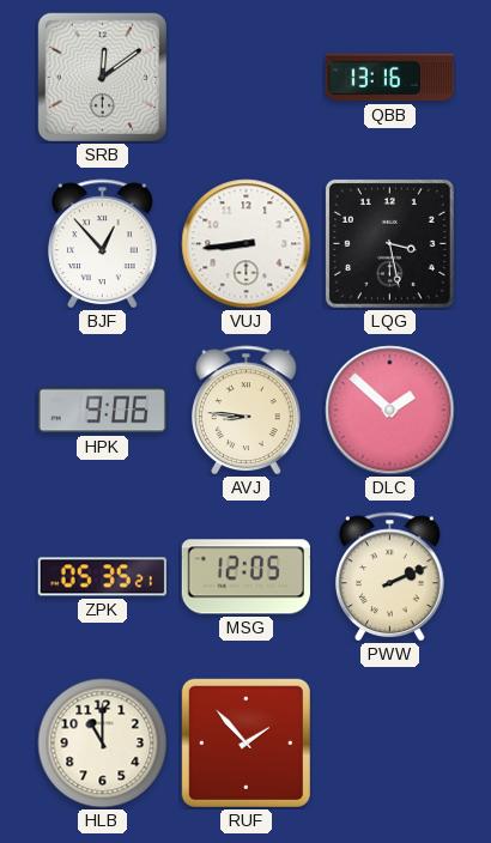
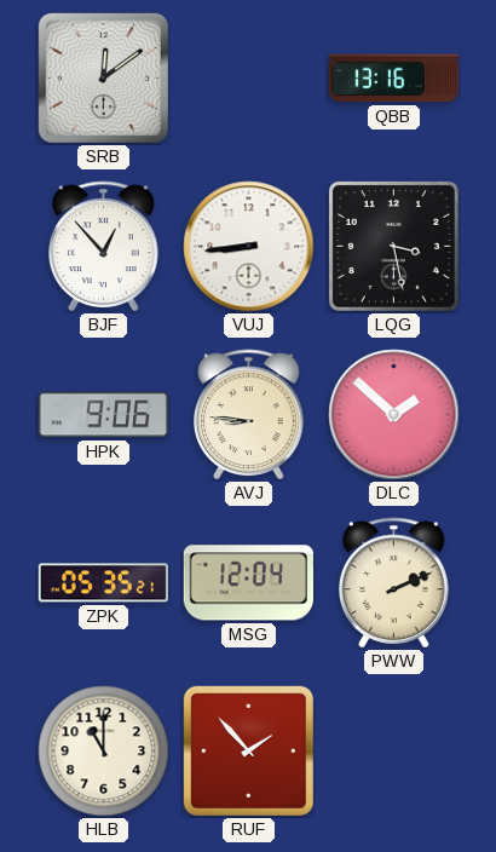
MSG: 12:05 -> 12:04 (248, 583)
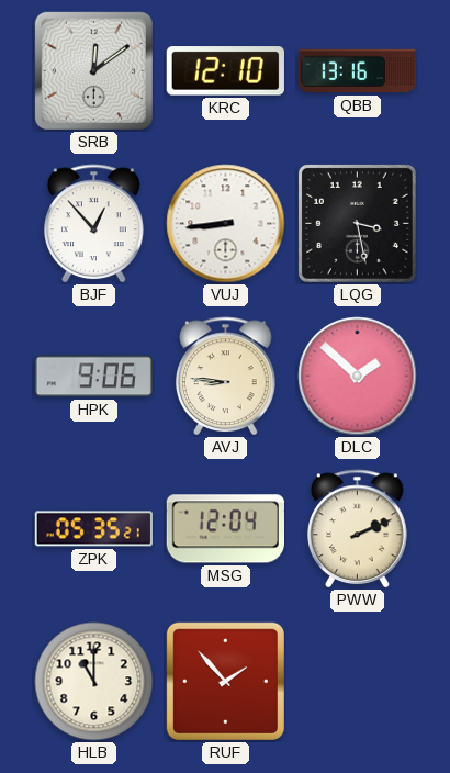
KRC: none -> 12:10 (225, 71)
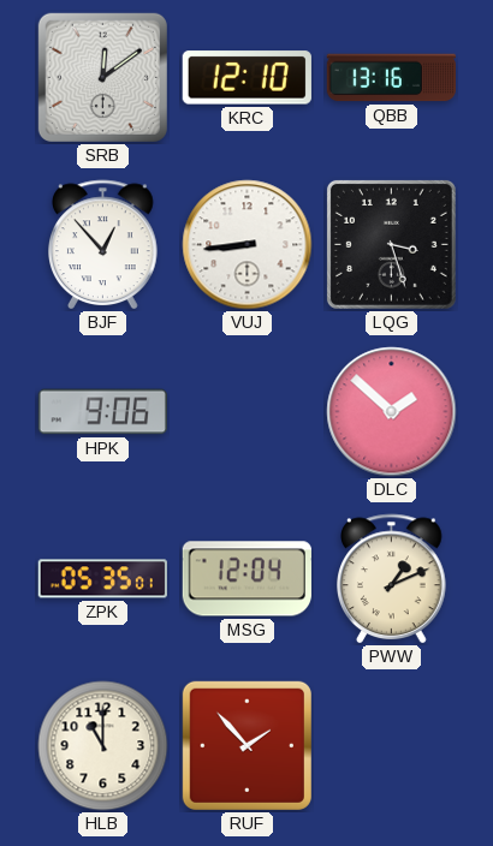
LQG: 3:28 -> 3:27 (391, 244)
AVJ: 8:46 -> none (226, 377)
ZPK: 05:35:21 -> 05:35:01 (102, 579)
PWW: 2:11 -> 1:11 (392, 579)
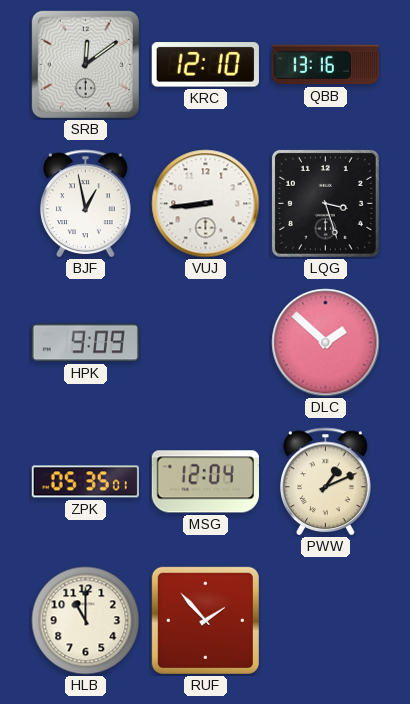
BJF: 12:53 -> 12:58 (86, 204)
HPK: 9:06 -> 9:09 (85, 343)
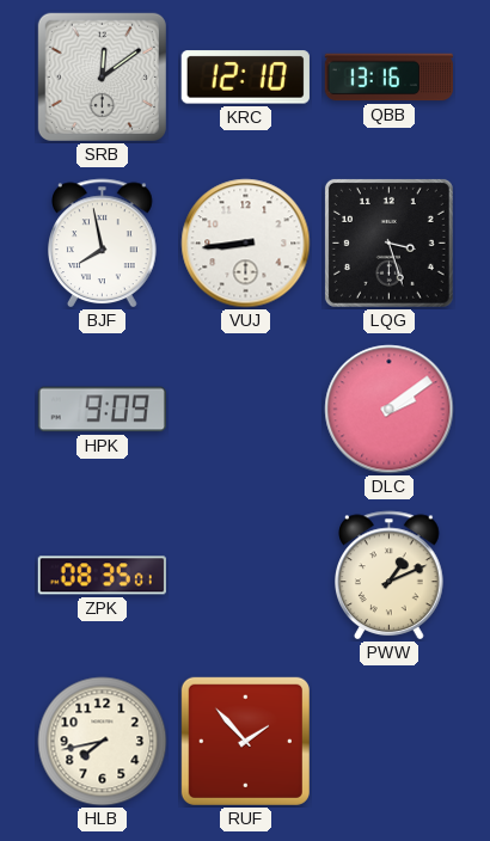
BJF: 12:58 -> 7:58 (103, 244)
DLC: 1:52 -> 2:09 (390, 410)
ZPK: 05:35 -> 08:35 (102, 576)
MSG: 12:04 -> none (205, 482)
HLB: 11:00 -> 7:43 (103, 742)
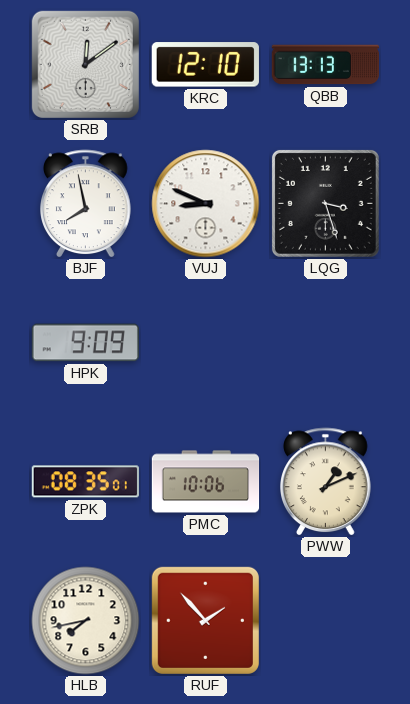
QBB: 13:16 -> 13:13 (325, 65)
VUJ: 8:44 -> 8:49 (206, 204)
DLC: 2:09 -> none (390, 410)
PMC: none -> 10:06 (206, 482)
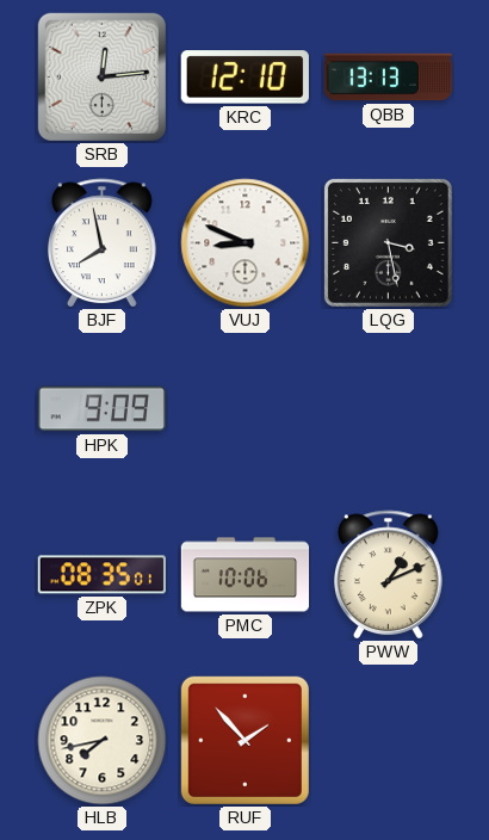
SRB: 12:09 -> 12:14 (101, 76)
LQG: 3:27 -> 3:28 (388, 242)
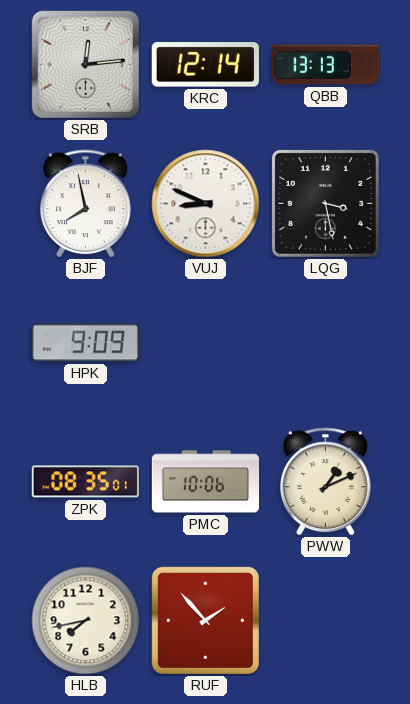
KRC: 12:10 -> 12:14 (205, 65)
